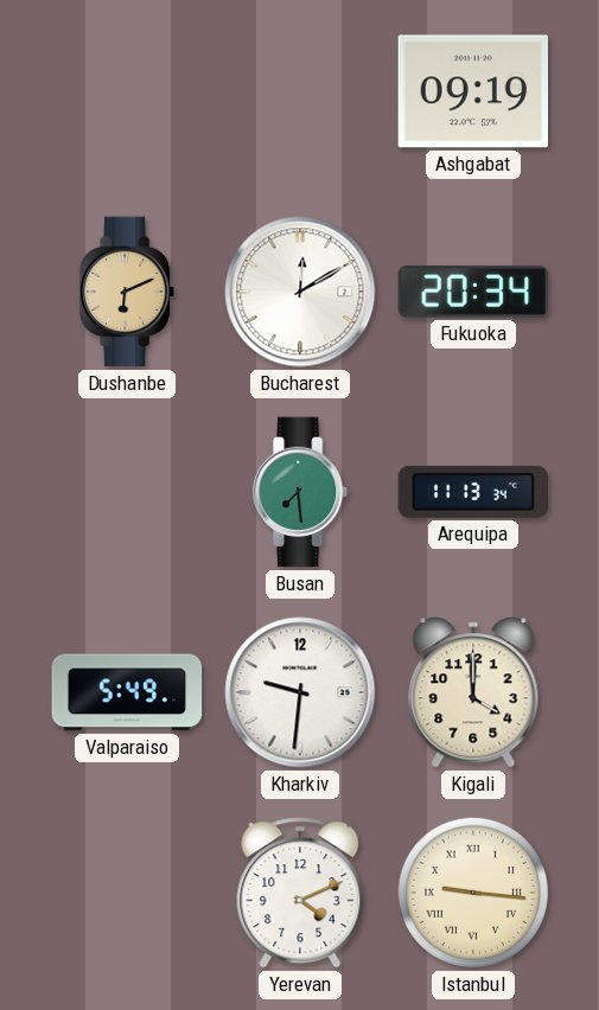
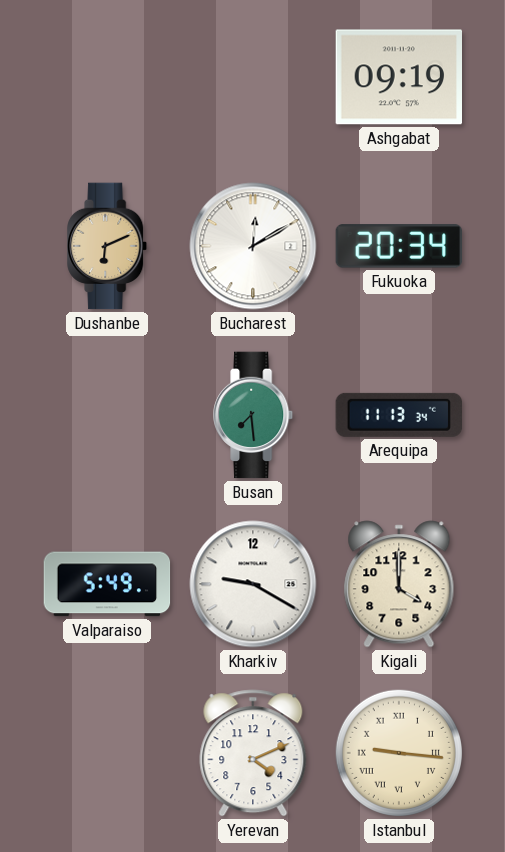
Kharkiv: 9:31 -> 9:20 (253, 584)
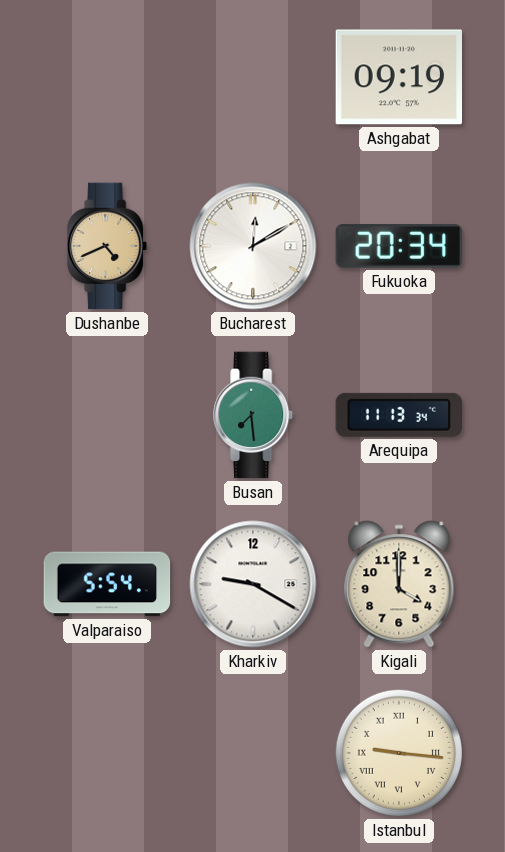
Dushanbe: 6:11 -> 4:41 (108, 246)
Valparaiso: 5:49 -> 5:54 (107, 584)
Yerevan: 4:11 -> none (253, 753)
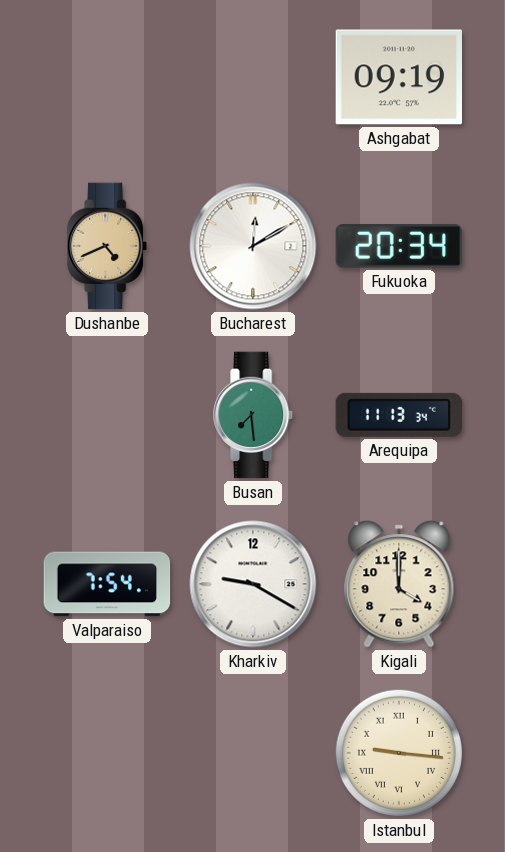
Valparaiso: 5:54 -> 7:54 (107, 584)
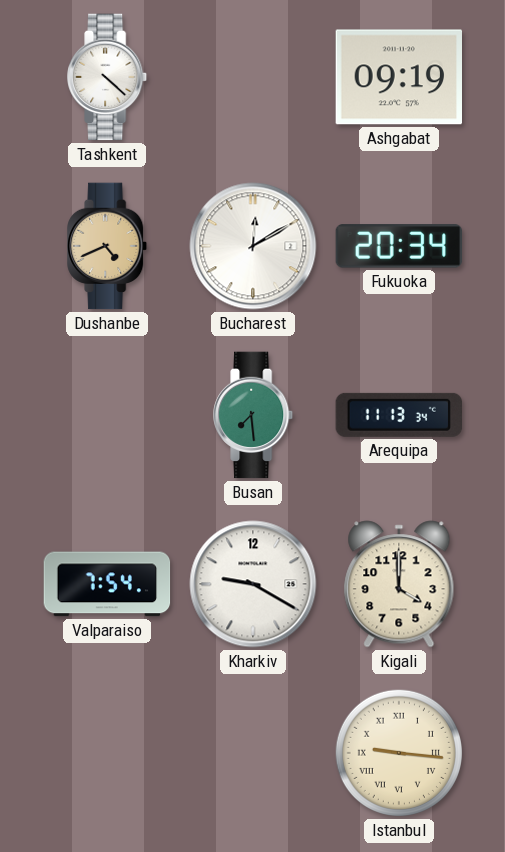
Tashkent: none -> 4:22 (108, 77)
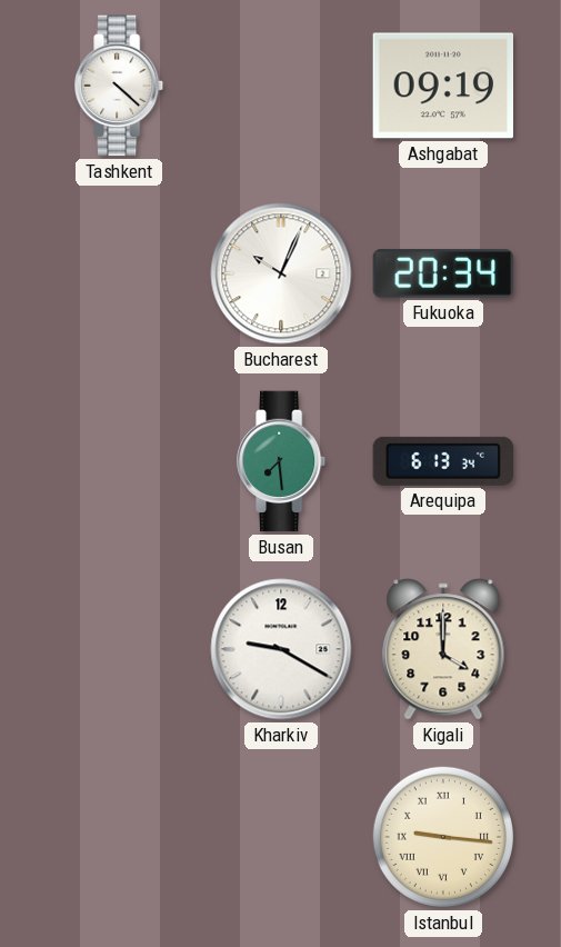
Dushanbe: 4:41 -> none (108, 246)
Bucharest: 12:10 -> 10:04 (281, 273)
Arequipa: 11:13 -> 6:13 (442, 461)
Valparaiso: 7:54 -> none (107, 584)
